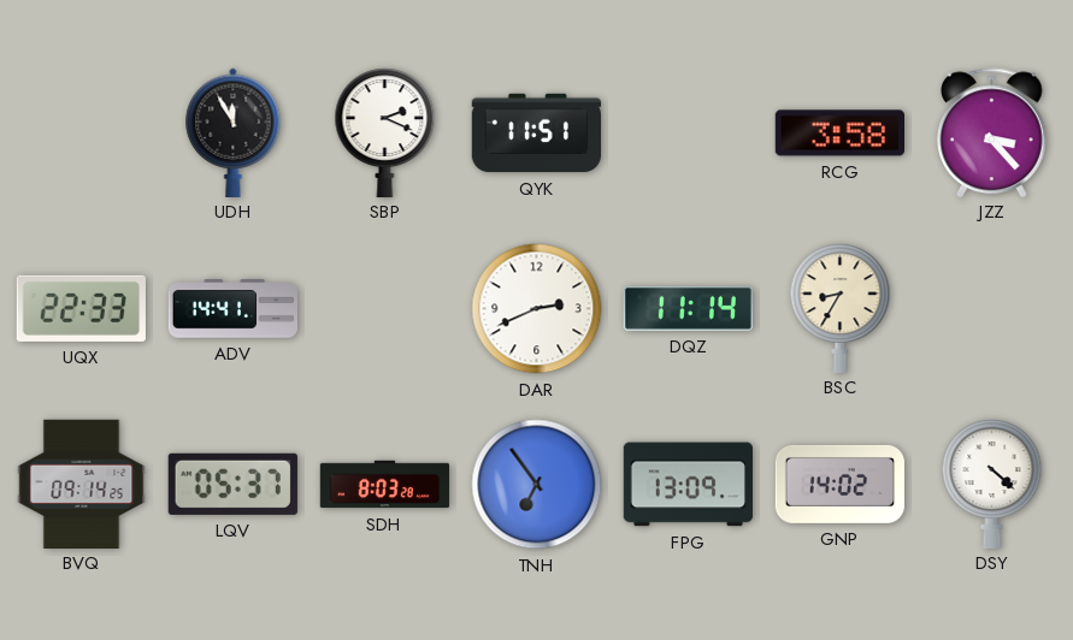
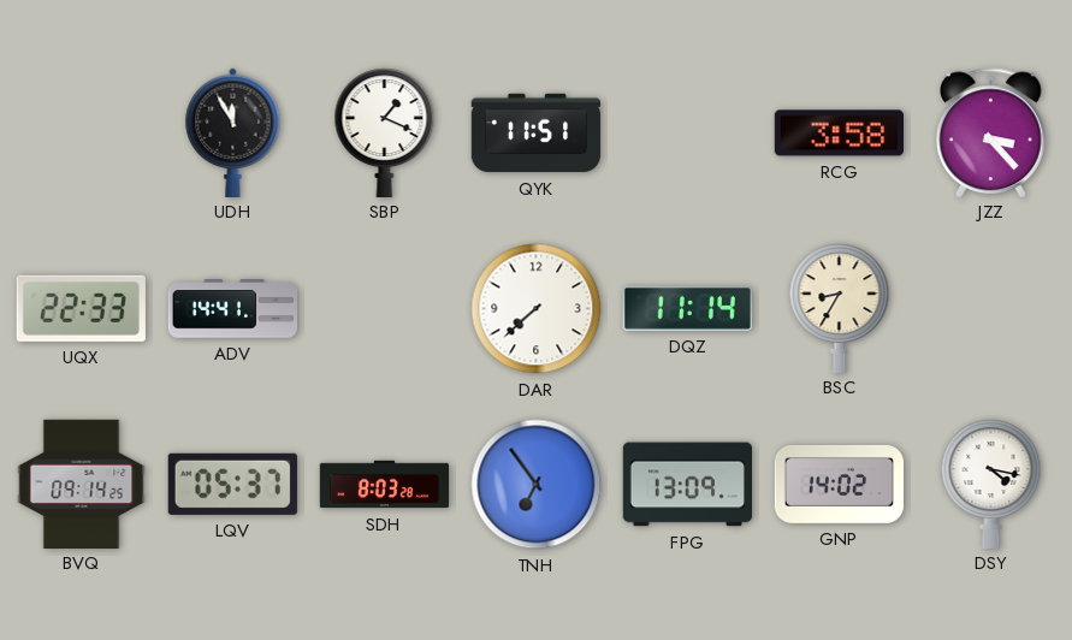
SBP: 2:19 -> 1:19 (385, 132)
DAR: 2:41 -> 7:38 (537, 309)
DSY: 4:22 -> 4:17 (991, 484)
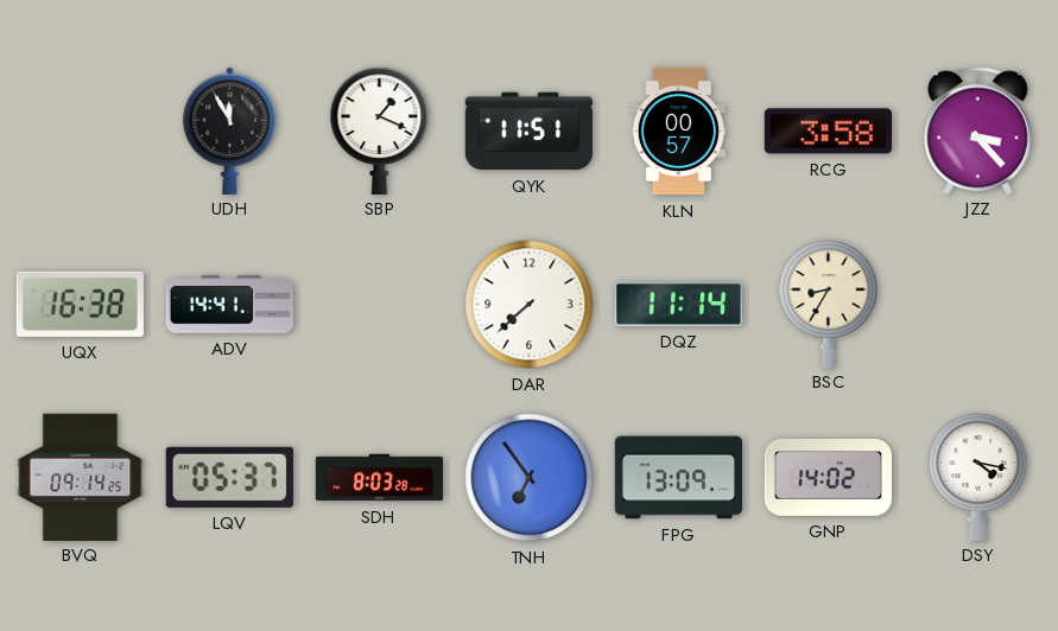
KLN: none -> 00:57 (678, 132)
UQX: 22:33 -> 16:38 (80, 304)
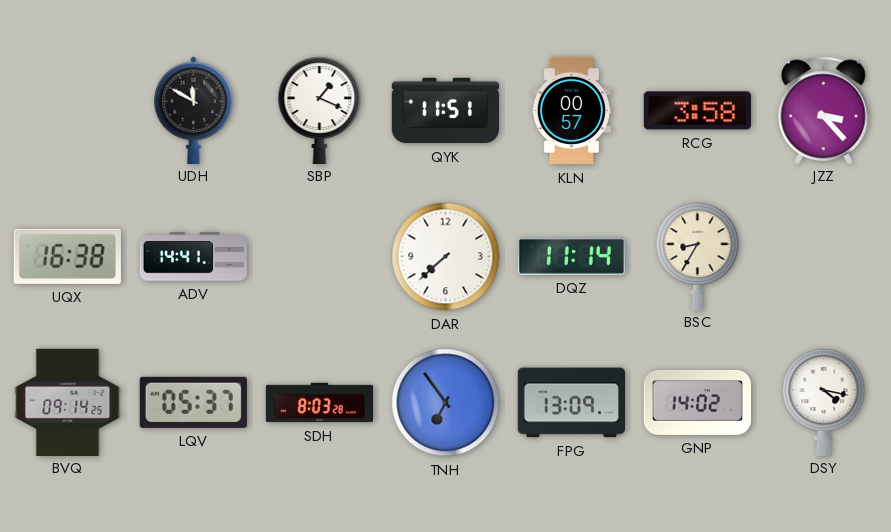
UDH: 11:55 -> 11:50 (194, 110)
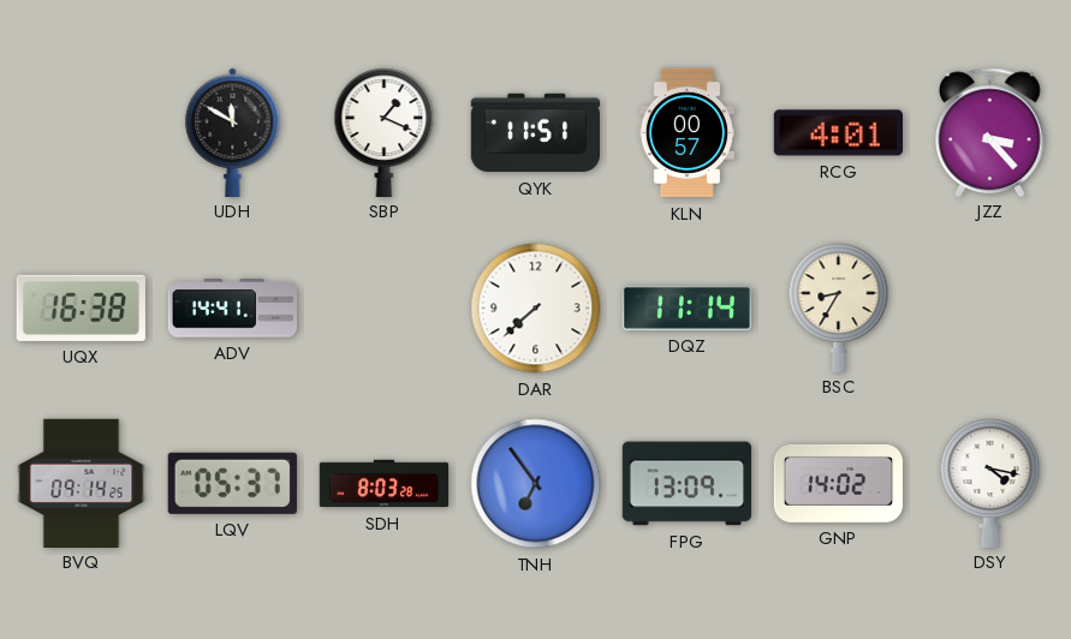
RCG: 3:58 -> 4:01 (838, 133)
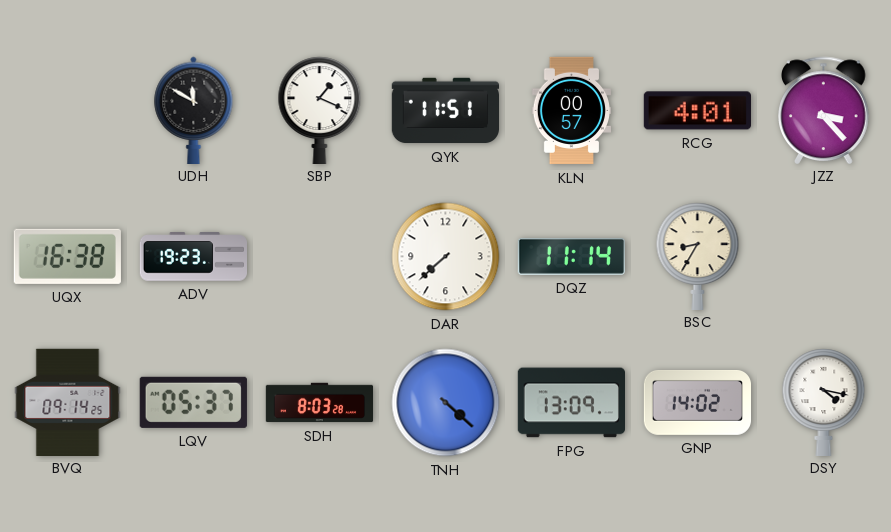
ADV: 14:41 -> 19:23 (194, 257)
TNH: 6:54 -> 4:22 (446, 403)
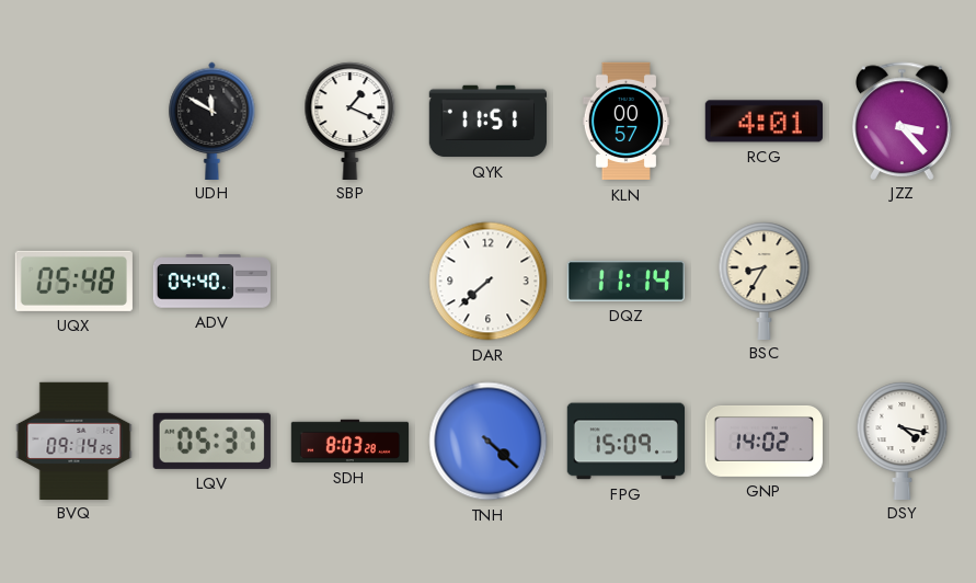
UQX: 16:38 -> 05:48 (73, 281)
ADV: 19:23 -> 04:40 (213, 282)
FPG: 13:09 -> 15:09 (625, 442)
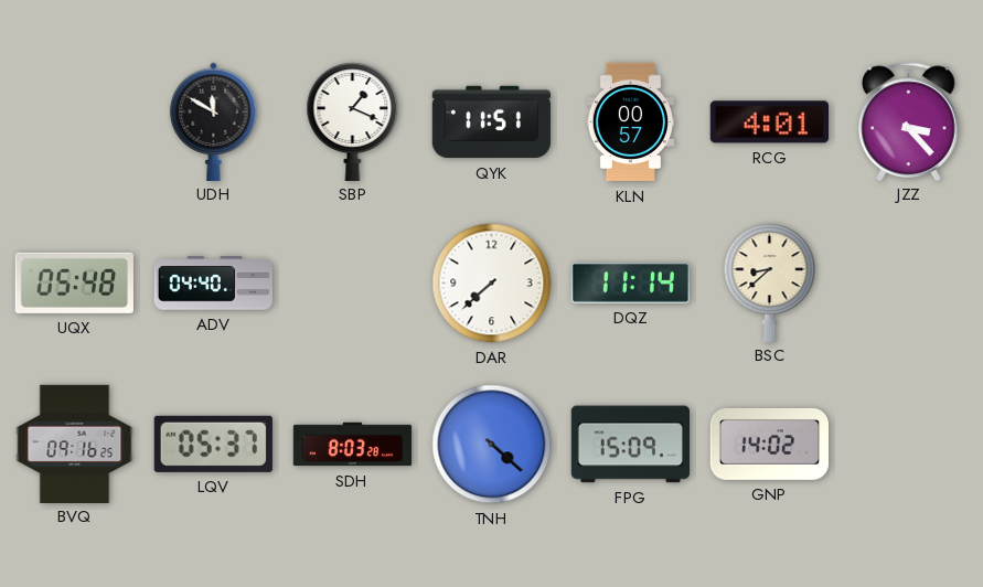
BSC: 8:35 -> 8:38 (770, 282)
BVQ: 09:14 -> 09:16 (75, 444)
DSY: 4:17 -> none (903, 441)
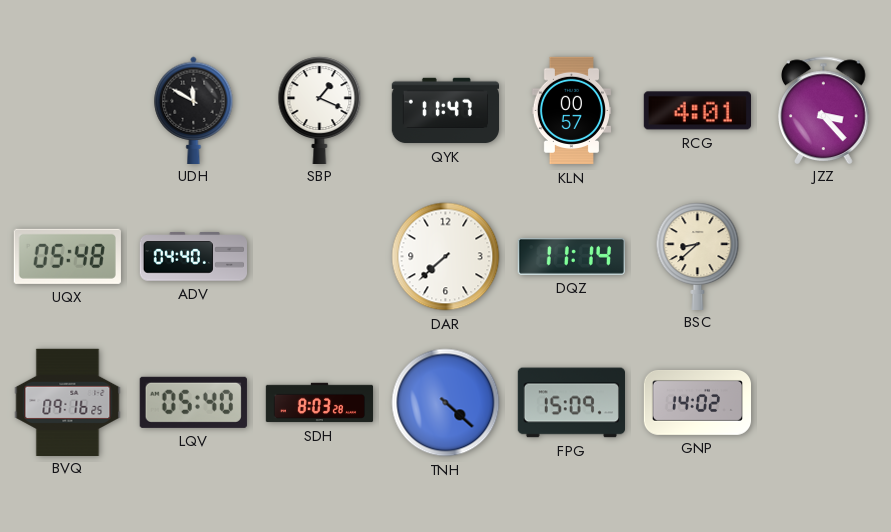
QYK: 11:51 -> 11:47 (445, 111)
LQV: 05:37 -> 05:40 (193, 402)
